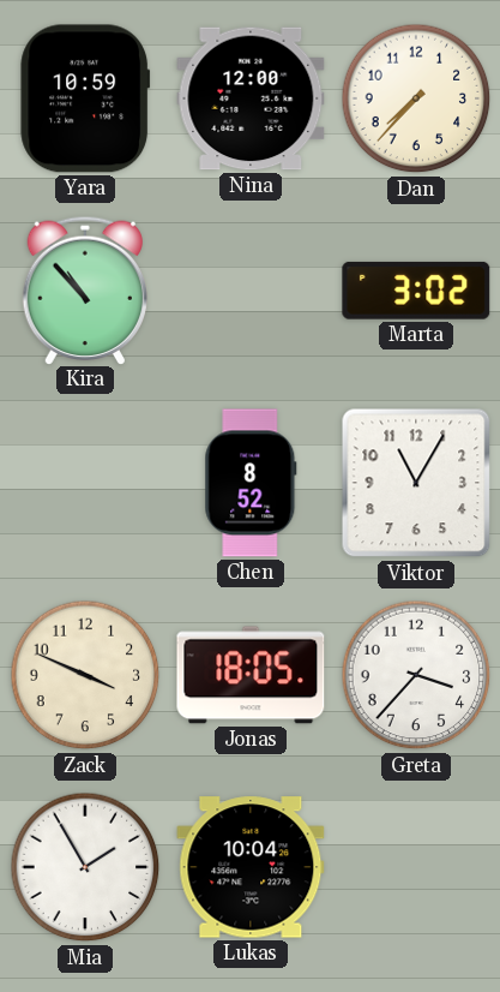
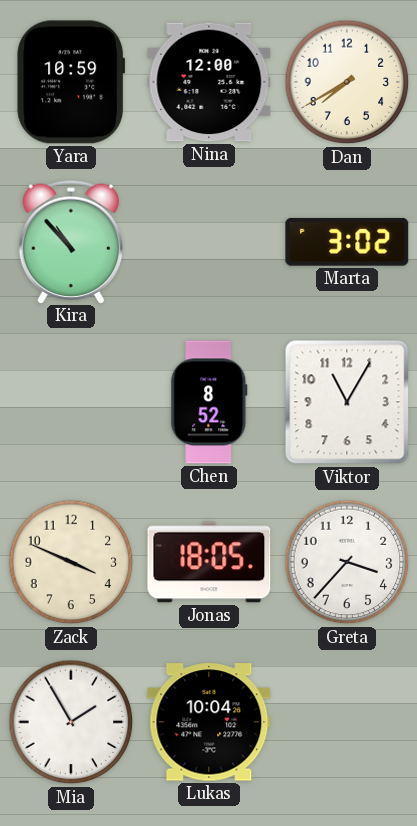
Dan: 7:37 -> 7:40 (347, 82)
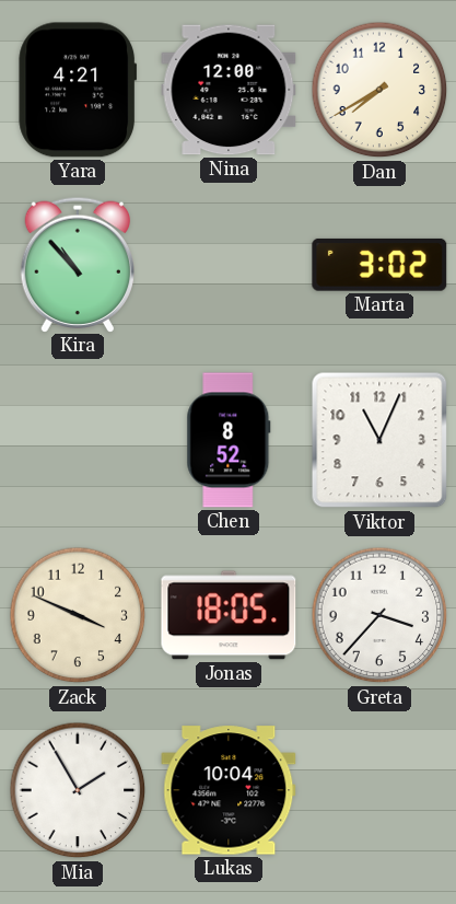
Yara: 10:59 -> 4:21 (78, 90)
Viktor: 11:05 -> 11:04 (379, 440)
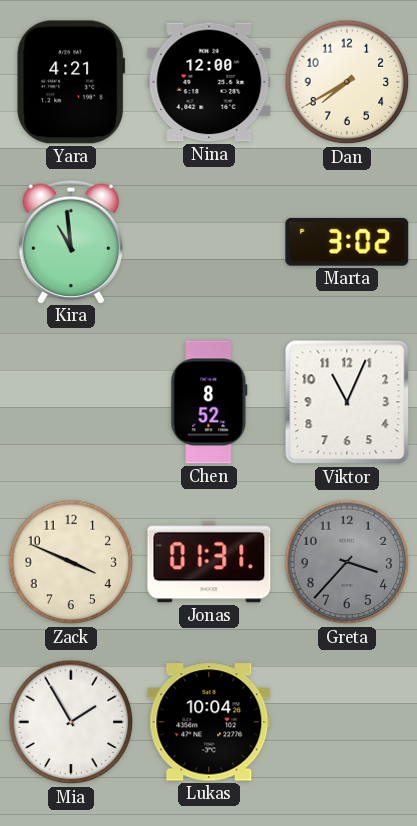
Kira: 10:53 -> 10:59 (70, 241)
Jonas: 18:05 -> 01:31 (209, 562)
Greta dial: white -> grey (347, 562)
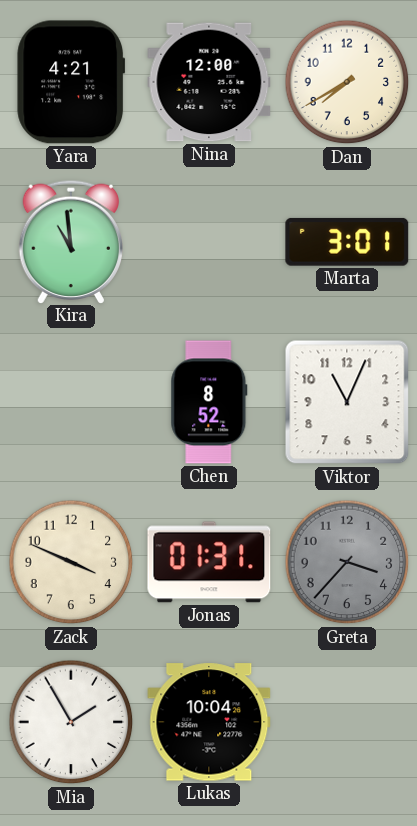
Marta: 3:02 -> 3:01 (347, 242)
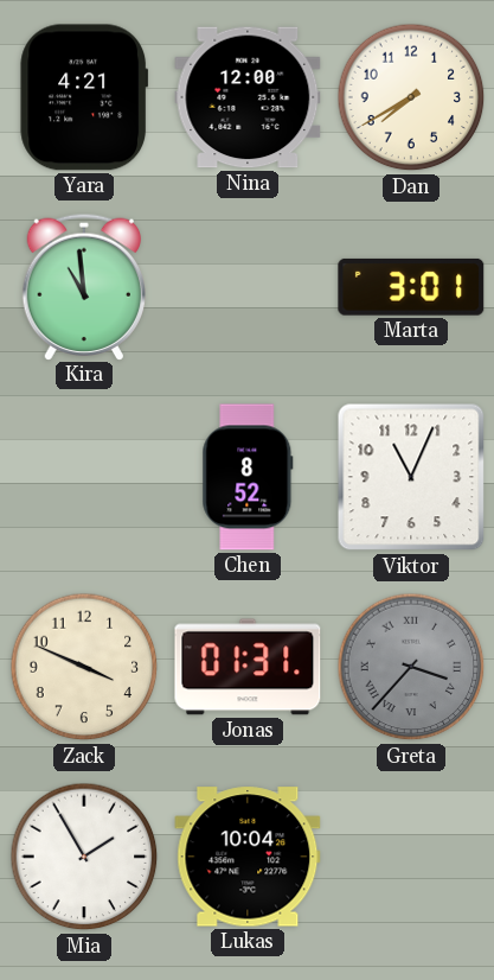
Greta numerals: Arabic -> Roman (411, 667)
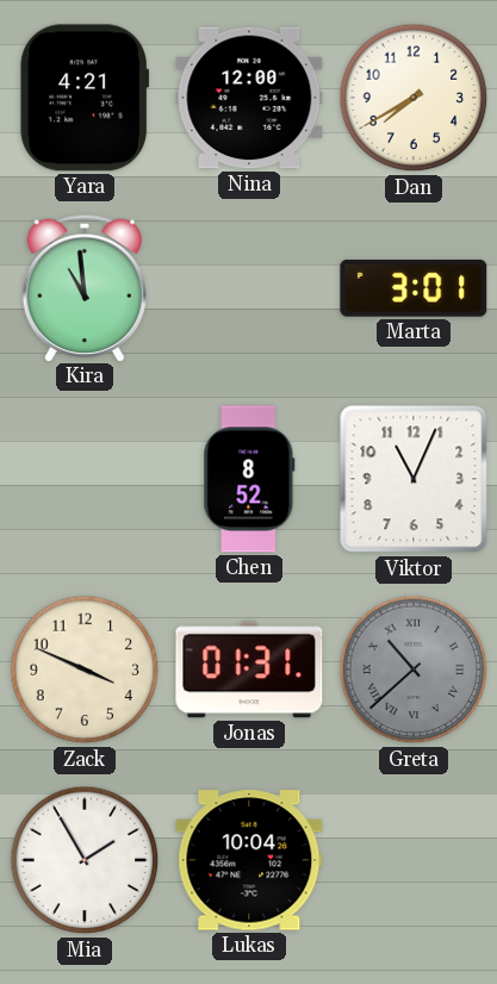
Greta: 3:37 -> 10:38 (414, 670)
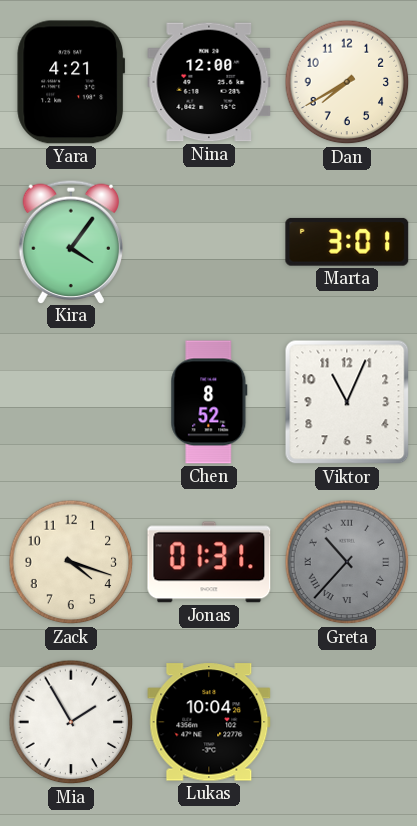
Kira: 10:59 -> 4:06 (70, 241)
Zack: 3:49 -> 4:18 (71, 562)
Greta: 10:38 -> 10:37 (347, 562)
